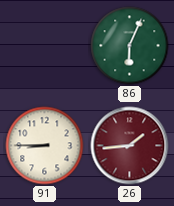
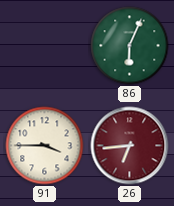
91: 8:45 -> 3:45 (45, 146)
26: 1:44 -> 6:44 (130, 146)
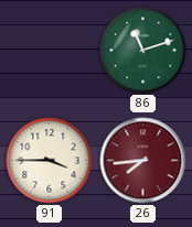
86: 6:04 -> 11:12 (143, 51)
26: 6:44 -> 7:44 (143, 161)
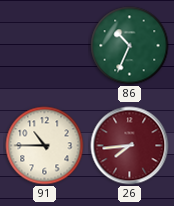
86: 11:12 -> 10:34 (130, 46)
91: 3:45 -> 10:45 (45, 146)
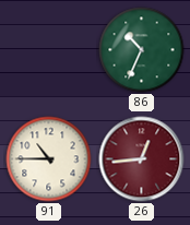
26: 7:44 -> 12:44 (142, 159)
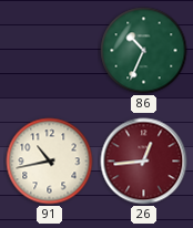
91: 10:45 -> 10:43 (50, 162)
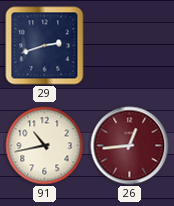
29: none -> 2:42 (45, 46)
86: 10:34 -> none (144, 51)
